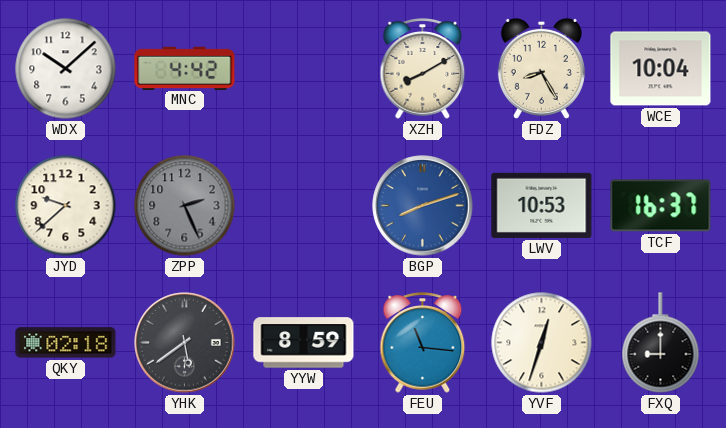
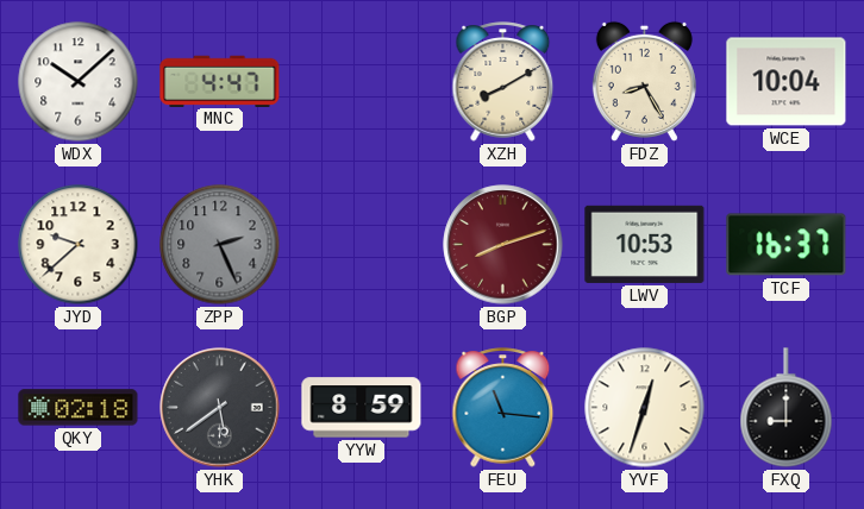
MNC: 4:42 -> 4:47 (220, 81)
BGP dial: blue -> burgundy (503, 245)
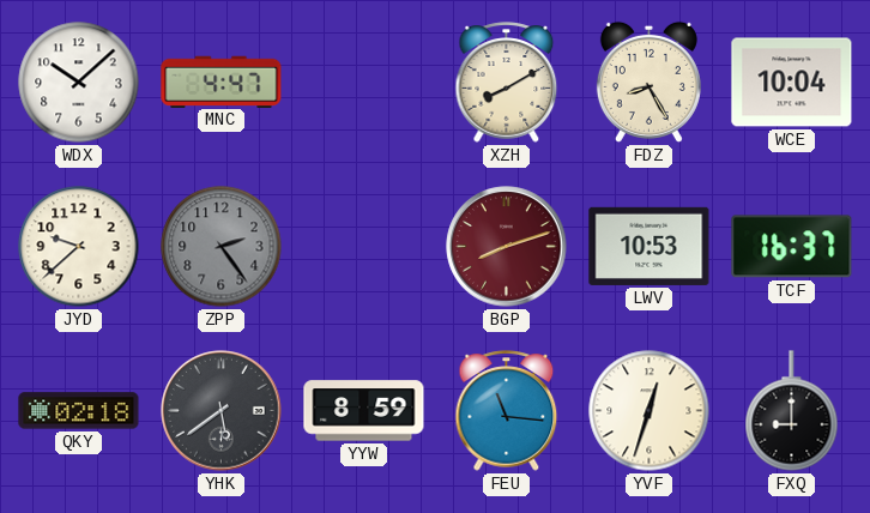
ZPP: 2:26 -> 2:24 (222, 247)
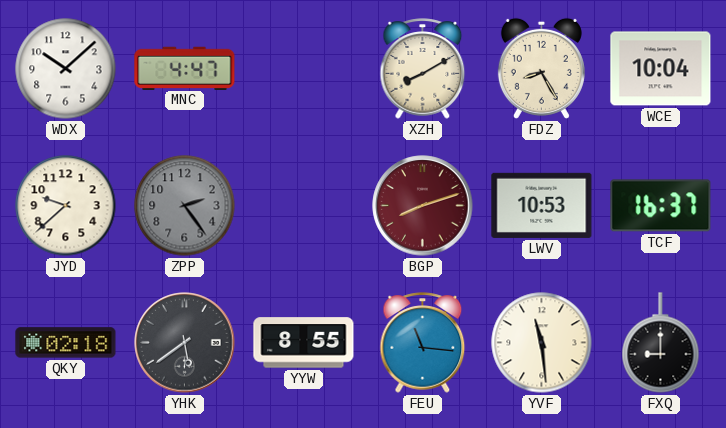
YYW: 8:59 -> 8:55 (304, 343)
YVF: 12:33 -> 11:29 (542, 343)
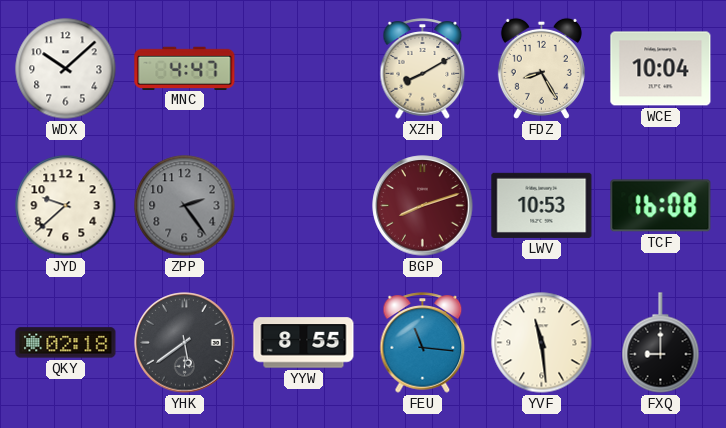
TCF: 16:37 -> 16:08 (661, 206)
